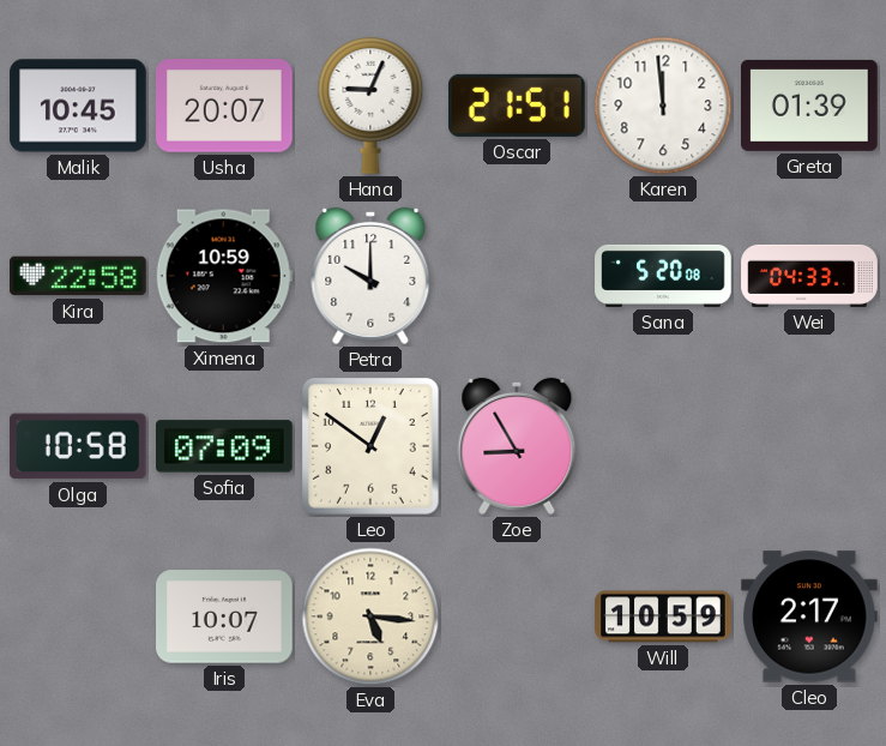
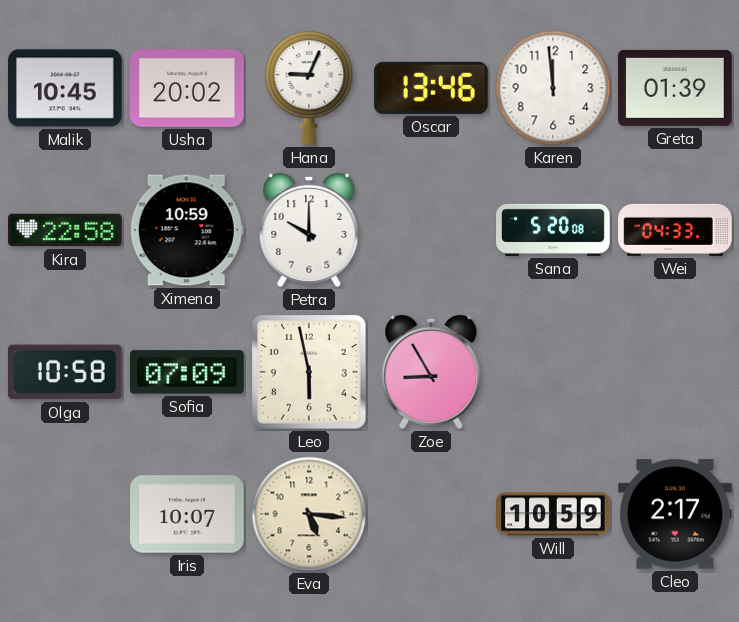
Usha: 20:07 -> 20:02 (188, 88)
Oscar: 21:51 -> 13:46 (432, 88)
Leo: 12:51 -> 5:58 (310, 373)
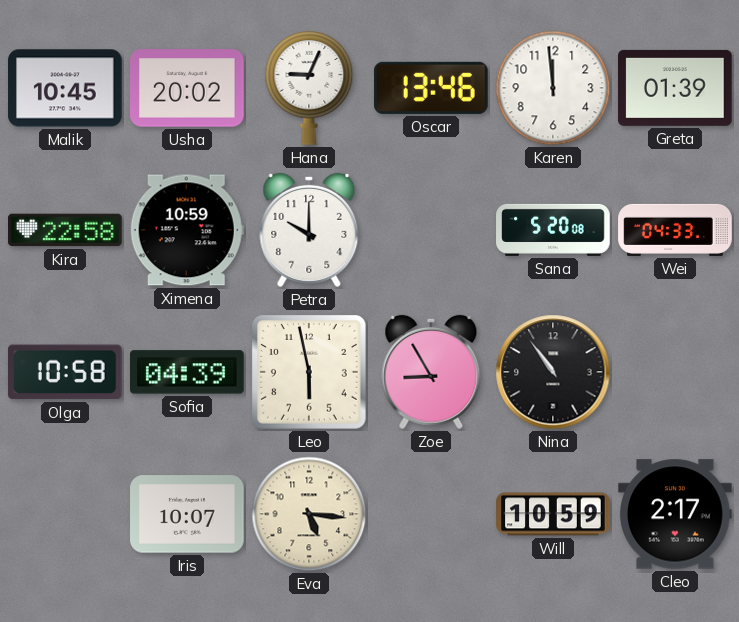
Sofia: 07:09 -> 04:39 (188, 372)
Nina: none -> 10:54 (553, 372)
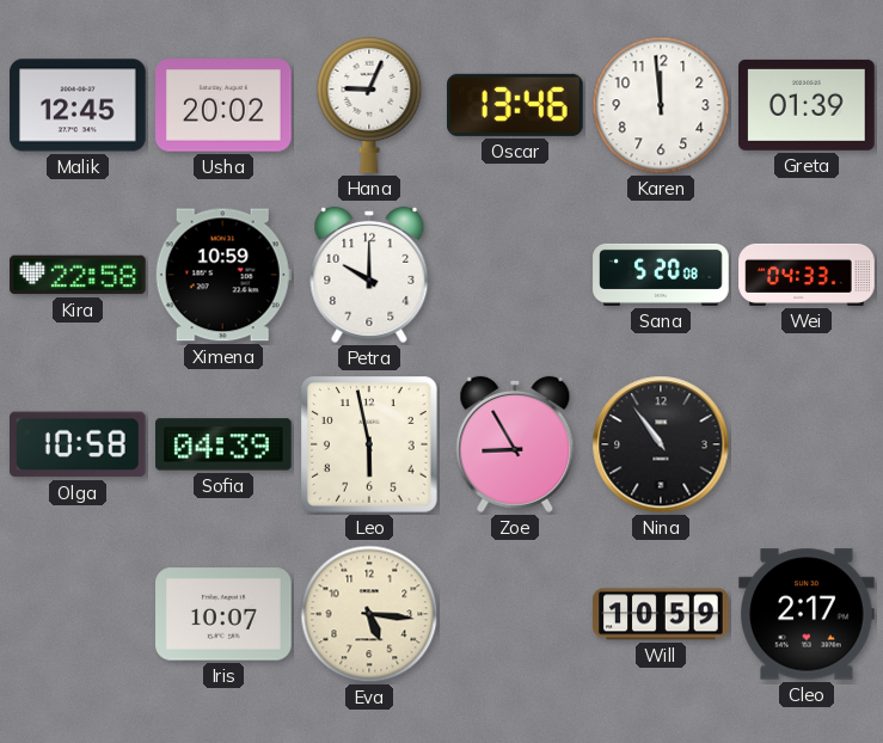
Malik: 10:45 -> 12:45 (78, 105)
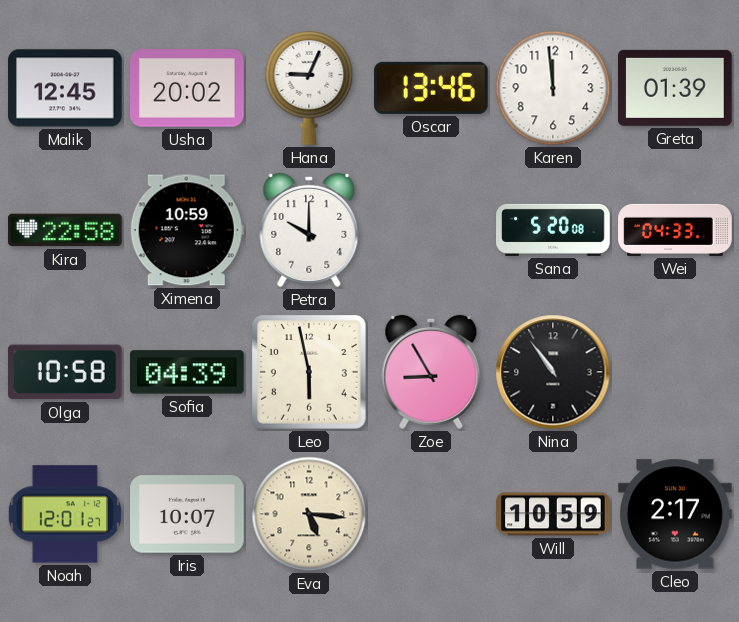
Noah: none -> 12:01 (64, 514)
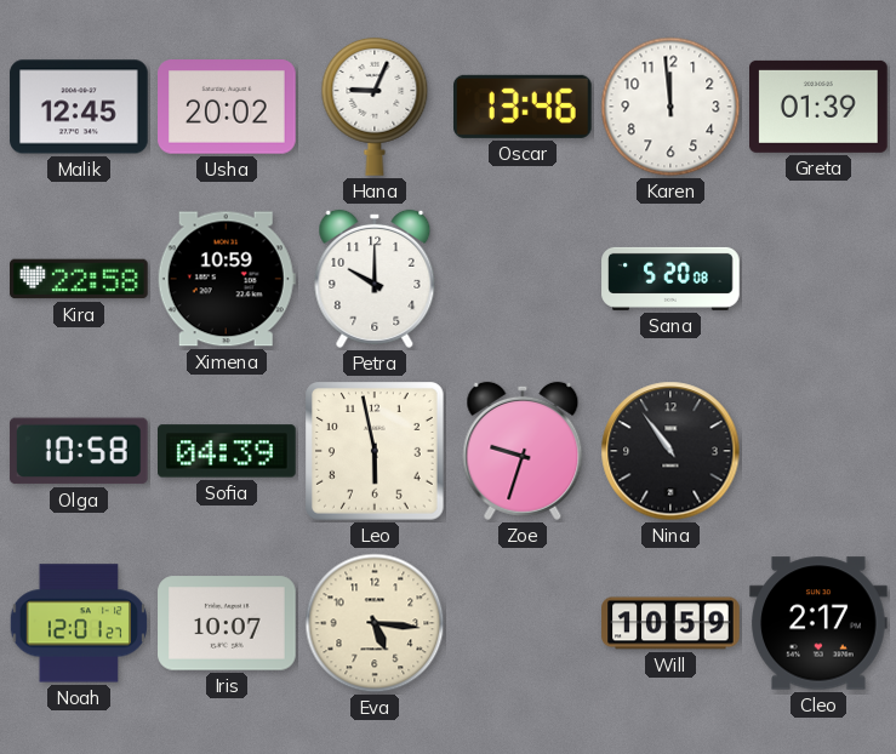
Wei: 04:33 -> none (675, 230)
Zoe: 8:55 -> 9:33 (523, 451)
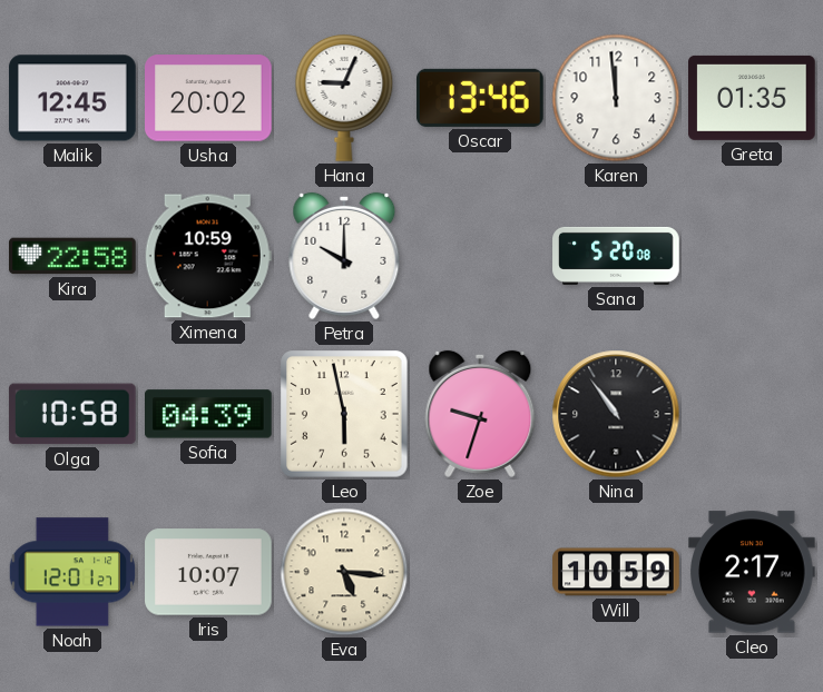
Greta: 01:39 -> 01:35 (753, 98)
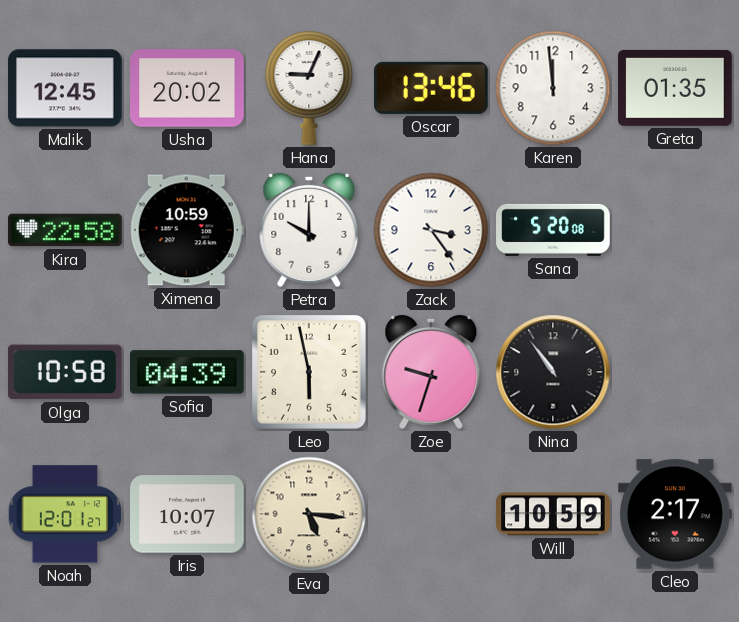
Zack: none -> 3:24 (431, 230)
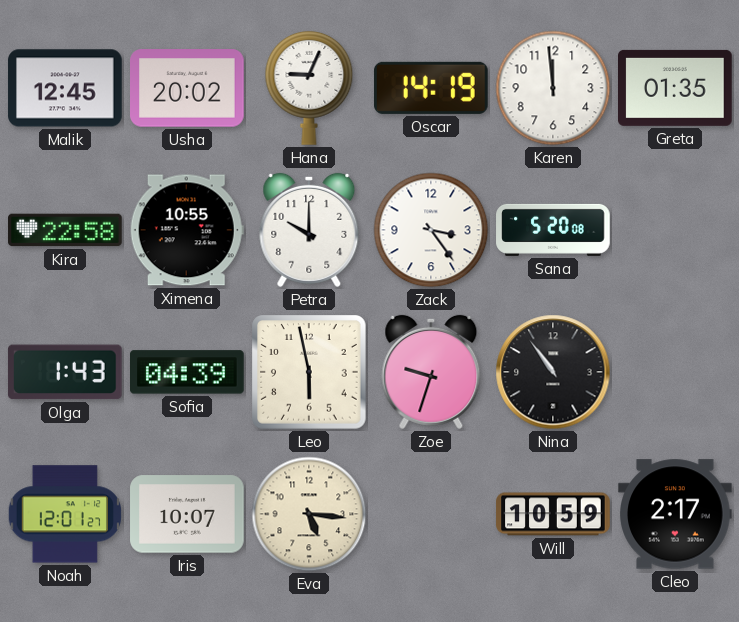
Oscar: 13:46 -> 14:19 (432, 88)
Ximena: 10:59 -> 10:55 (187, 230)
Olga: 10:58 -> 1:43 (65, 372)
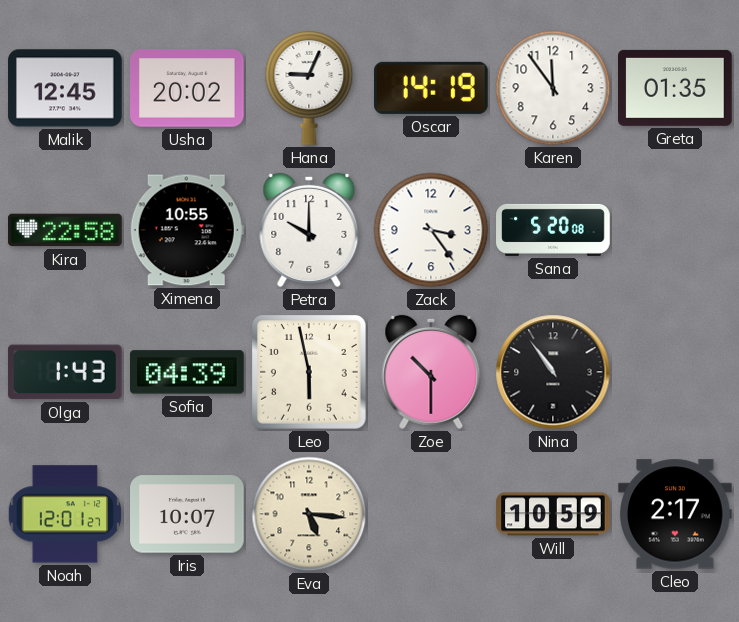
Karen: 11:59 -> 11:54 (553, 88)
Zoe: 9:33 -> 10:30 (431, 372)
